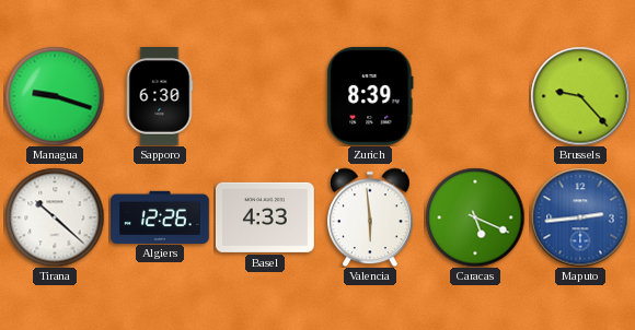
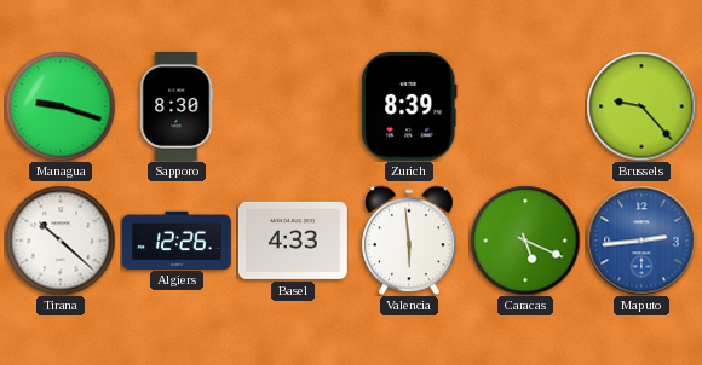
Sapporo: 6:30 -> 8:30 (177, 108)
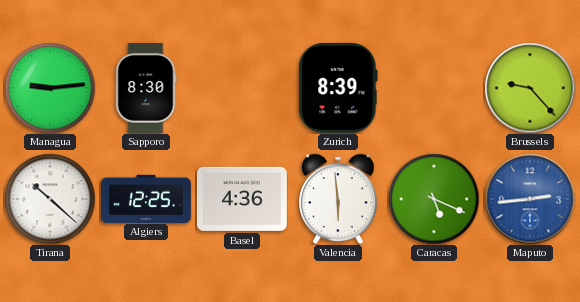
Managua: 9:18 -> 9:14 (50, 88)
Algiers: 12:26 -> 12:25 (147, 198)
Basel: 4:33 -> 4:36 (242, 199)
